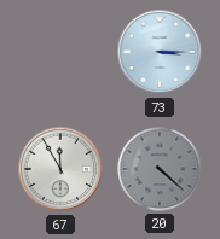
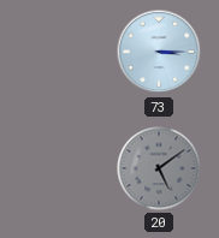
67: 11:55 -> none (60, 169)
20: 4:22 -> 5:09 (159, 168)
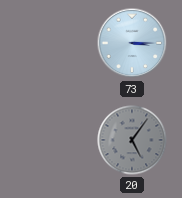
20: 5:09 -> 5:06 (132, 140)
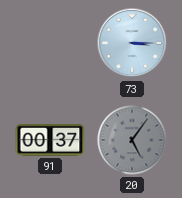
91: none -> 00:37 (50, 140)
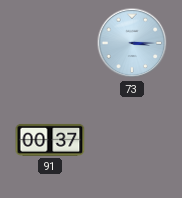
20: 5:06 -> none (132, 140)
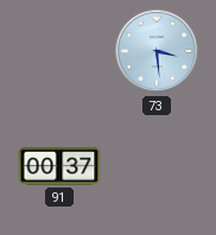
73: 3:15 -> 3:29 (157, 51)
